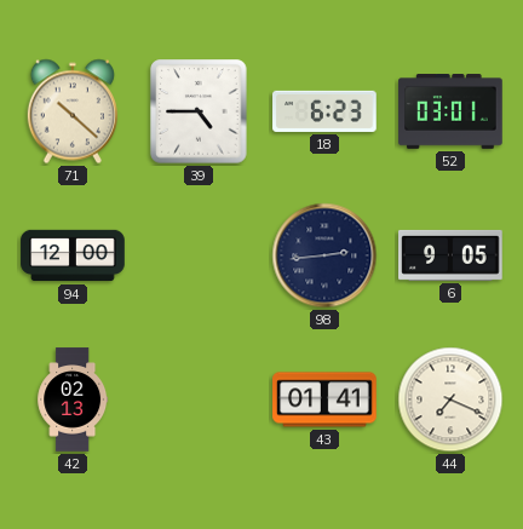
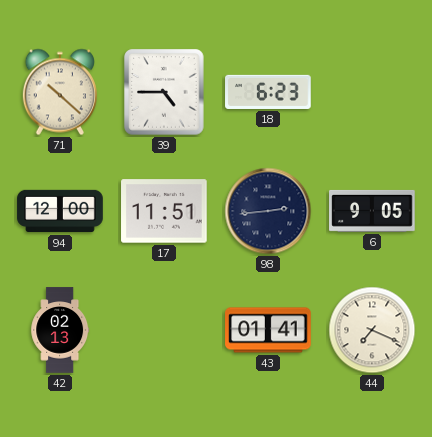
52: 03:01 -> none (450, 113)
17: none -> 11:51 (164, 211)
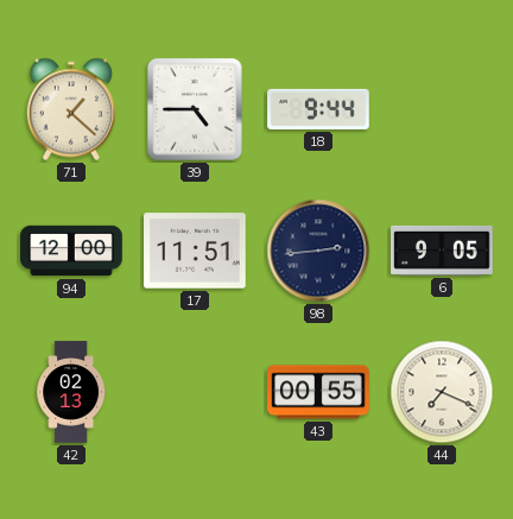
71: 10:22 -> 1:22 (71, 109)
18: 6:23 -> 9:44 (318, 109)
43: 01:41 -> 00:55 (318, 392)
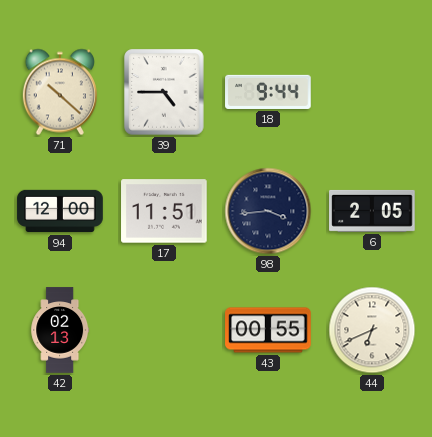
71: 1:22 -> 10:22 (60, 92)
98: 2:44 -> 3:44 (268, 211)
6: 9:05 -> 2:05 (372, 211)
44: 7:19 -> 6:41 (372, 330)
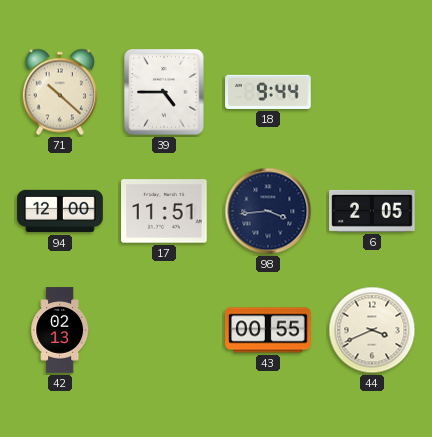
44: 6:41 -> 3:41 (372, 330)
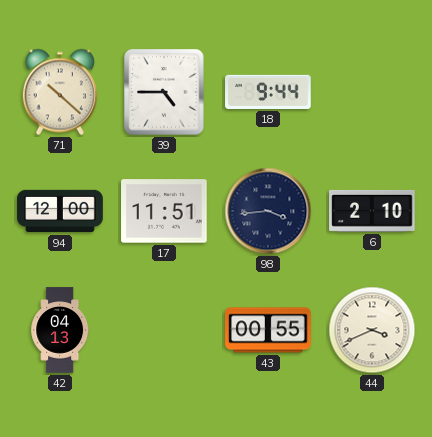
6: 2:05 -> 2:10 (372, 211)
42: 02:13 -> 04:13 (60, 330)
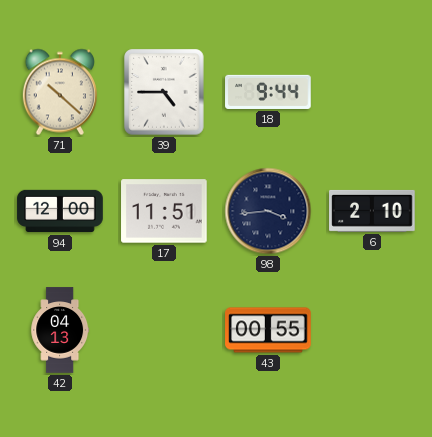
44: 3:41 -> none (372, 330)
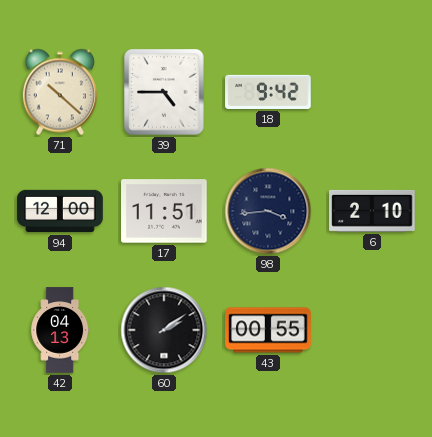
18: 9:44 -> 9:42 (268, 92)
60: none -> 2:09 (164, 330)
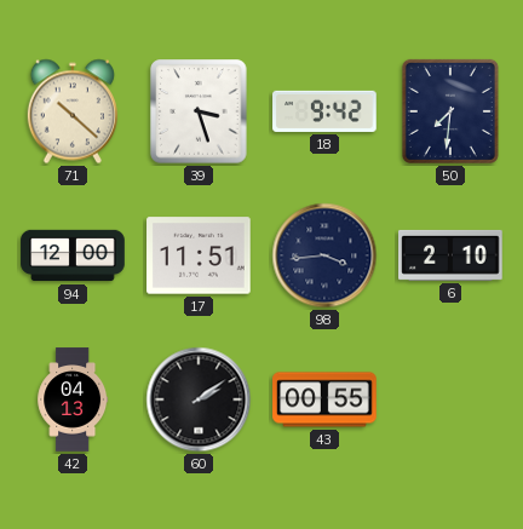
39: 4:45 -> 3:27 (199, 111)
50: none -> 7:31 (450, 111)
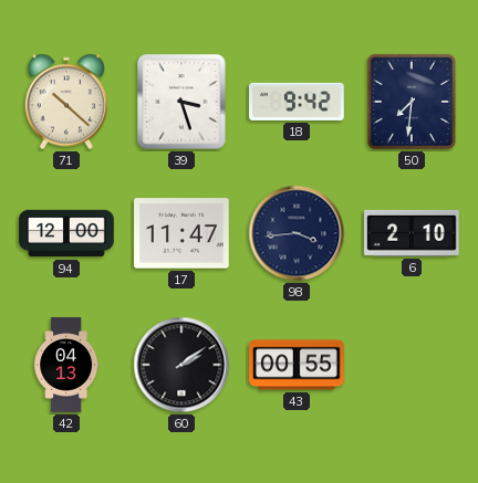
17: 11:51 -> 11:47 (181, 233)
